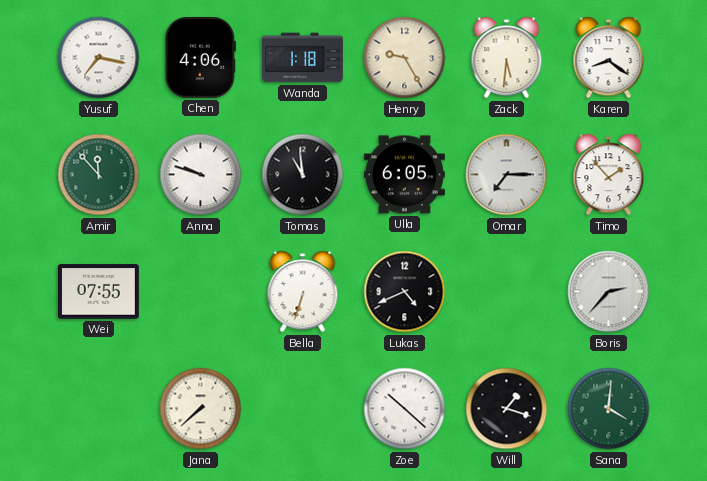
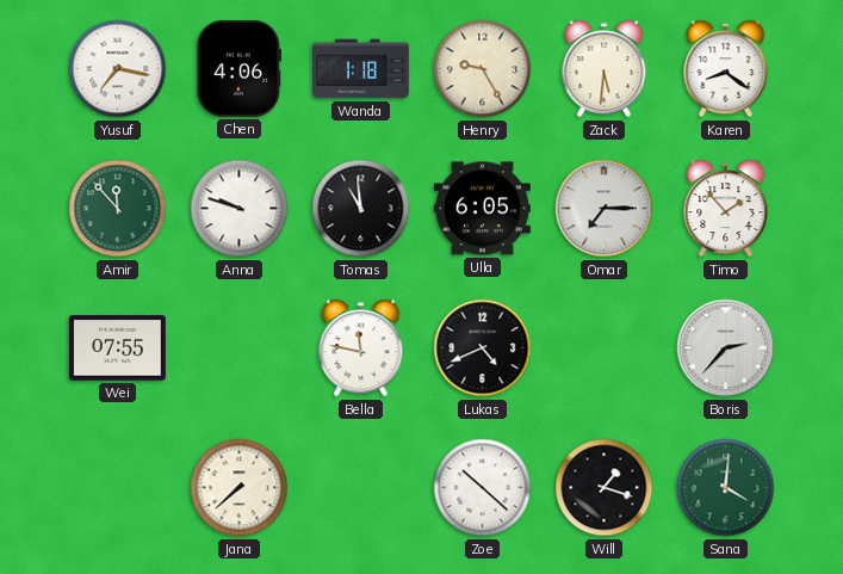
Bella: 6:33 -> 11:47 (361, 348)
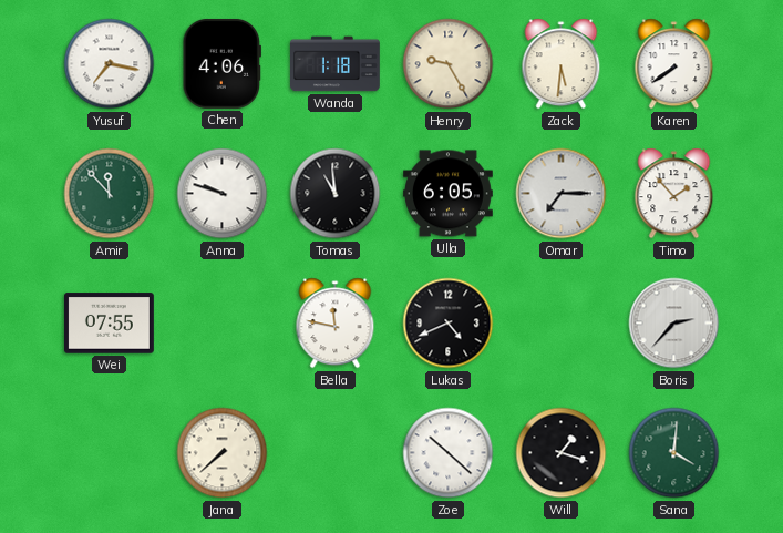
Karen: 8:21 -> 7:39 (674, 64)
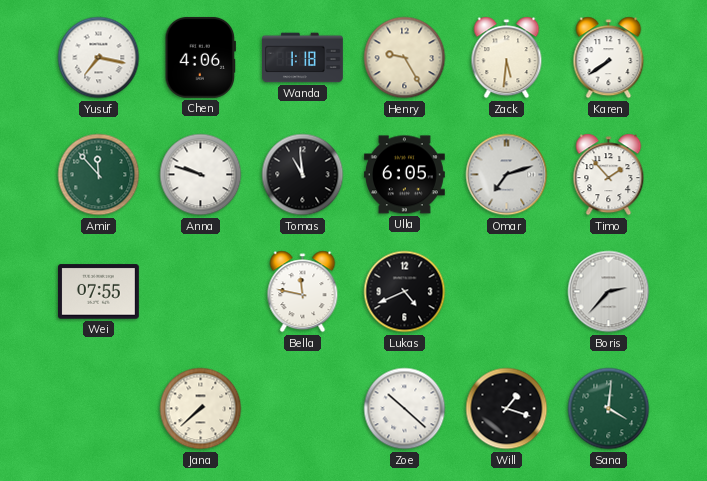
Omar: 7:15 -> 7:12 (507, 175)
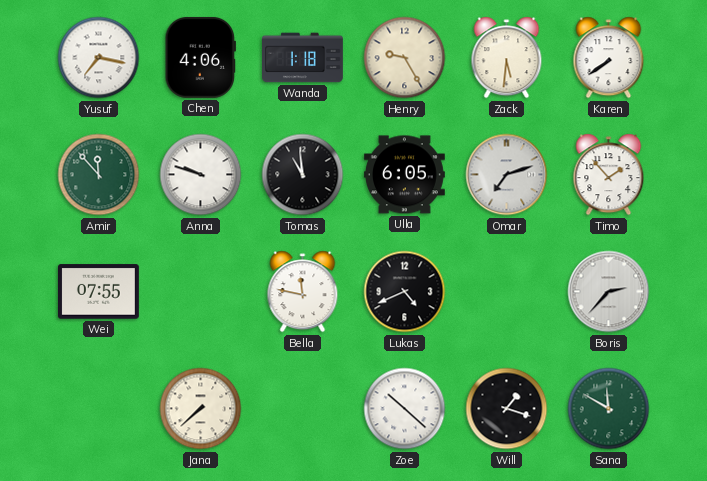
Sana: 4:01 -> 11:50 (609, 409)
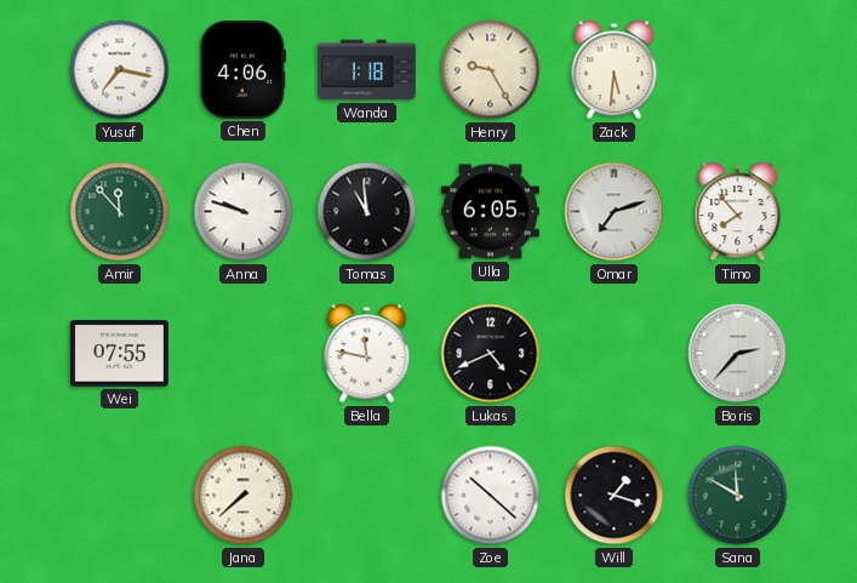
Karen: 7:39 -> none (609, 58)
Timo: 1:53 -> 7:53 (738, 212)
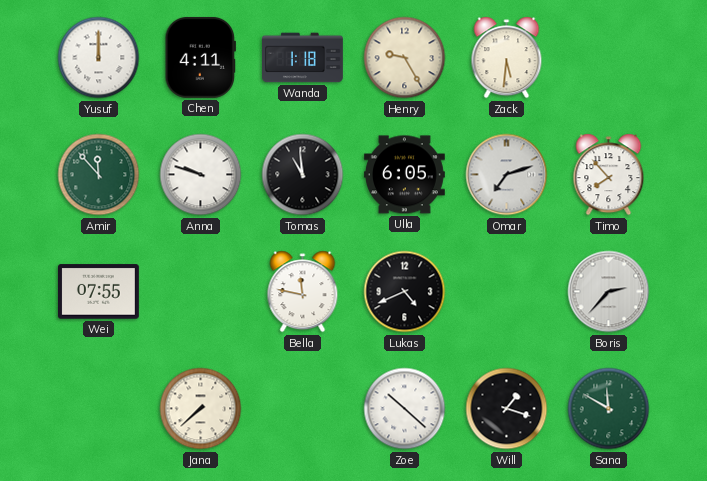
Yusuf: 7:17 -> 12:00 (99, 58)
Chen: 4:06 -> 4:11 (200, 57)
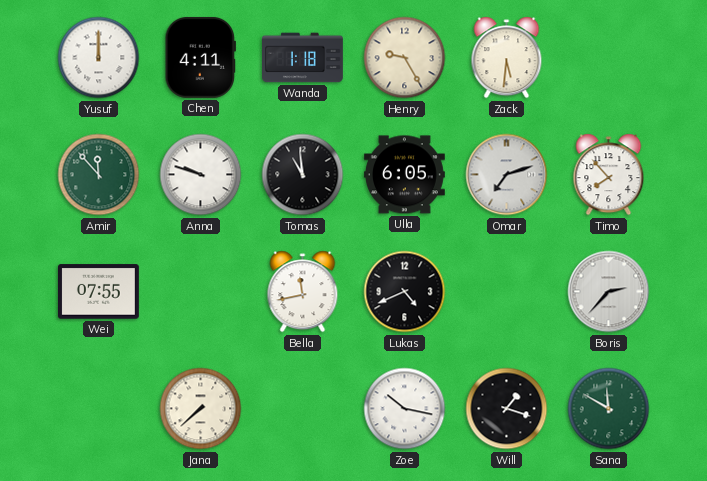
Bella: 11:47 -> 11:43 (303, 292)
Zoe: 10:22 -> 10:17 (405, 409)
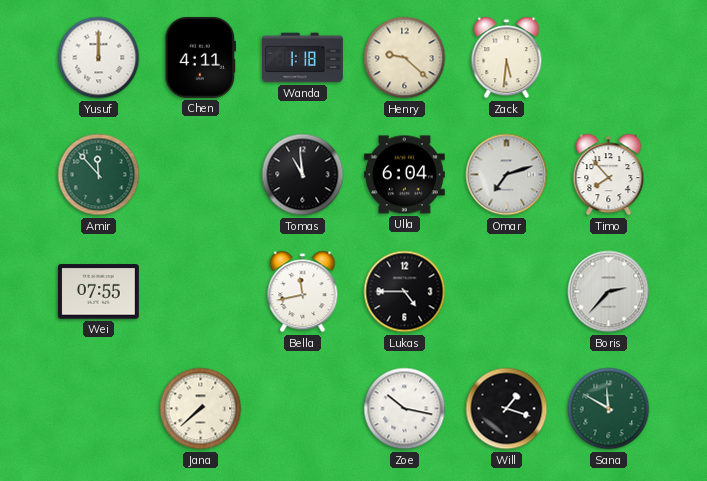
Henry: 9:25 -> 9:22 (405, 58)
Anna: 9:48 -> none (201, 175)
Ulla: 6:05 -> 6:04 (404, 175)
Lukas: 4:41 -> 4:45 (405, 292)
